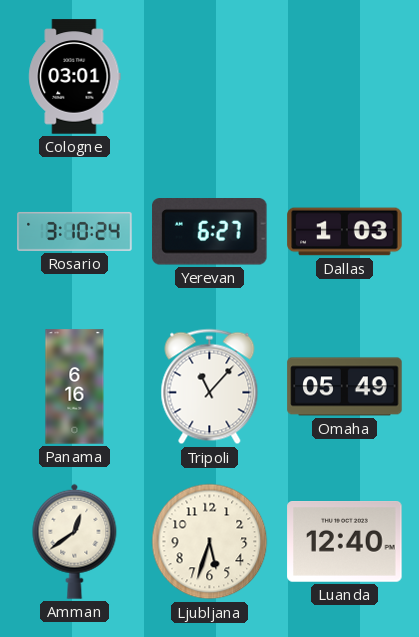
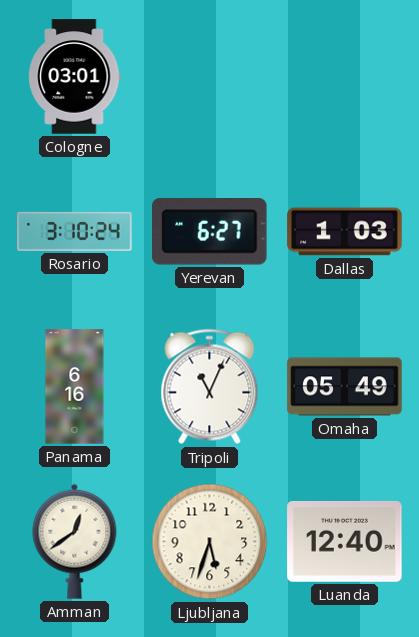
Tripoli: 11:07 -> 11:04 (210, 387)
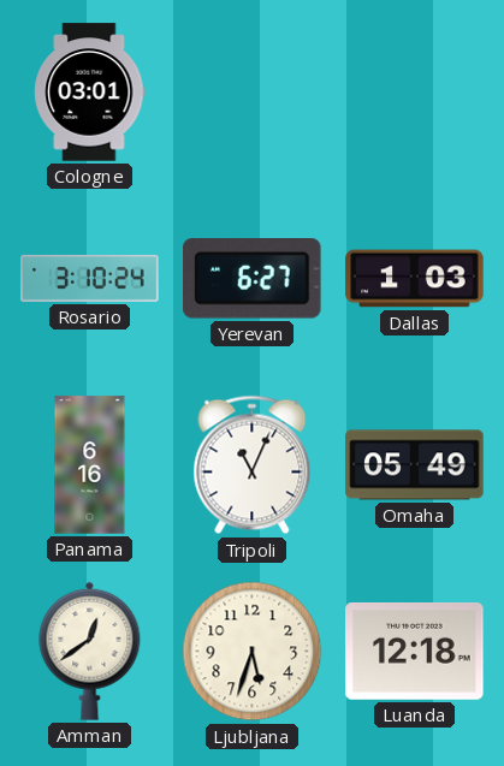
Luanda: 12:40 -> 12:18 (415, 652)
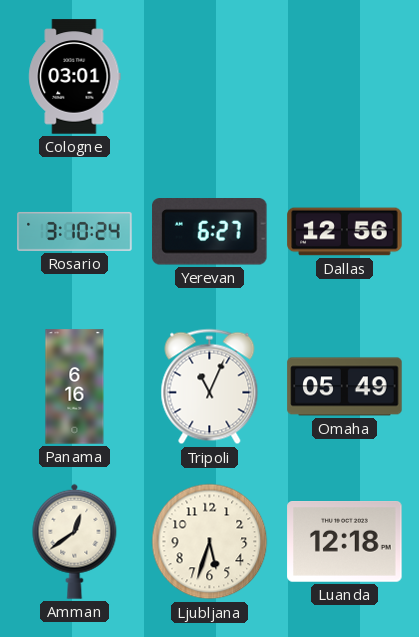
Dallas: 1:03 -> 12:56 (345, 232)
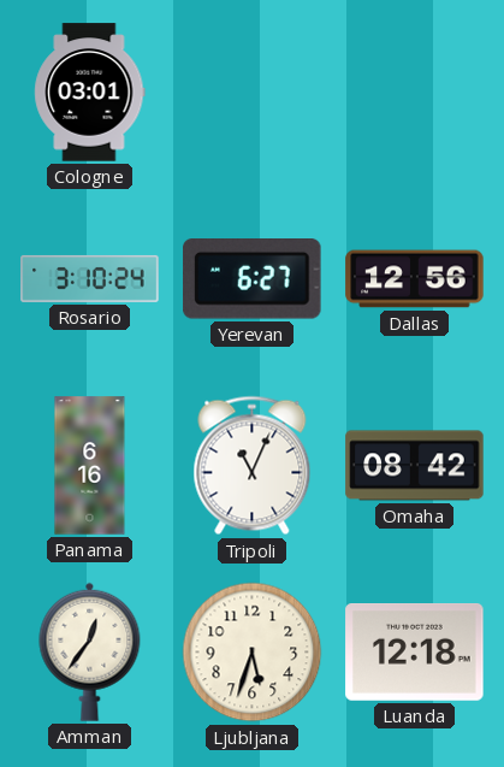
Omaha: 05:49 -> 08:42 (415, 466)
Amman: 12:39 -> 12:36 (90, 651)
